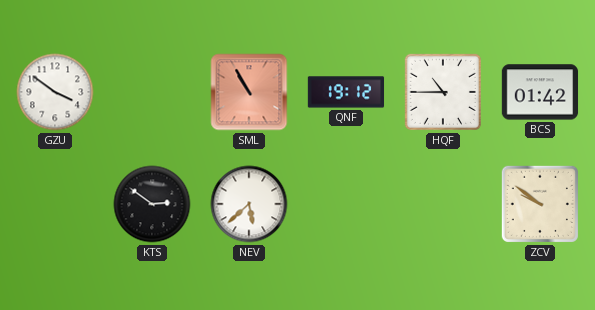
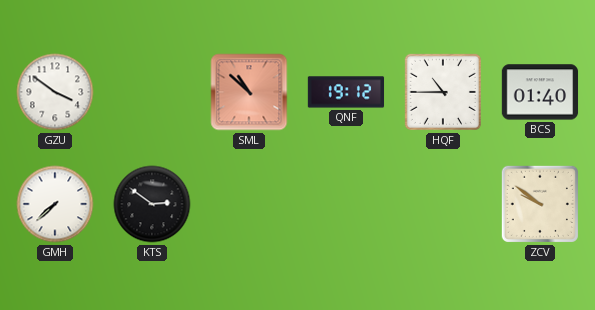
SML: 10:55 -> 10:52 (249, 92)
BCS: 01:42 -> 01:40 (540, 92)
GMH: none -> 7:38 (55, 204)
NEV: 5:38 -> none (249, 204)
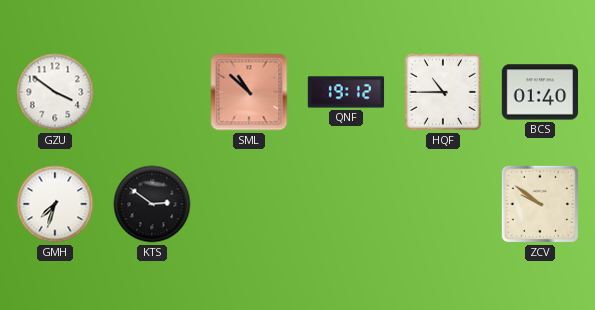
GMH: 7:38 -> 7:33 (55, 204)
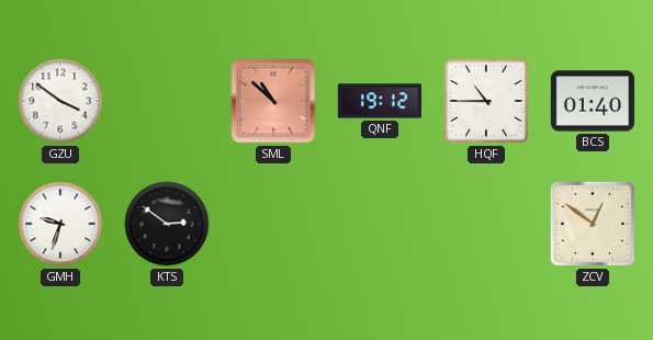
GMH: 7:33 -> 9:33 (60, 224)
ZCV: 9:51 -> 12:51 (593, 224)
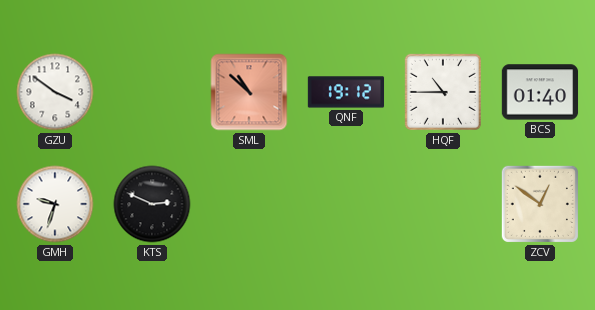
KTS: 2:51 -> 2:49 (152, 204)
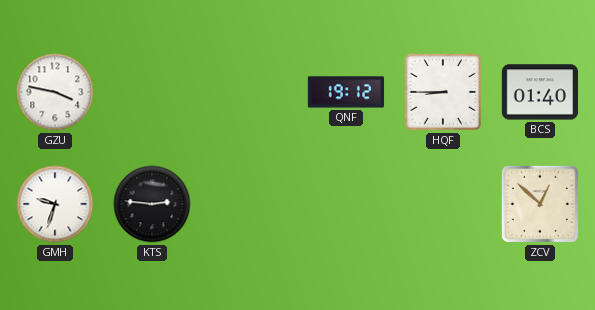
GZU: 3:51 -> 3:47 (55, 92)
SML: 10:52 -> none (249, 92)
HQF: 10:45 -> 8:45 (443, 92)
KTS: 2:49 -> 2:46 (152, 204)
ZCV: 12:51 -> 12:52 (540, 204)
